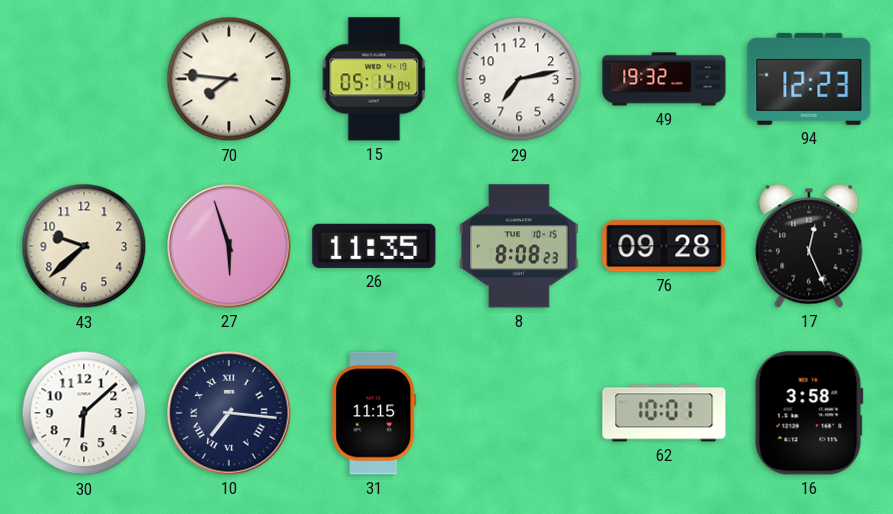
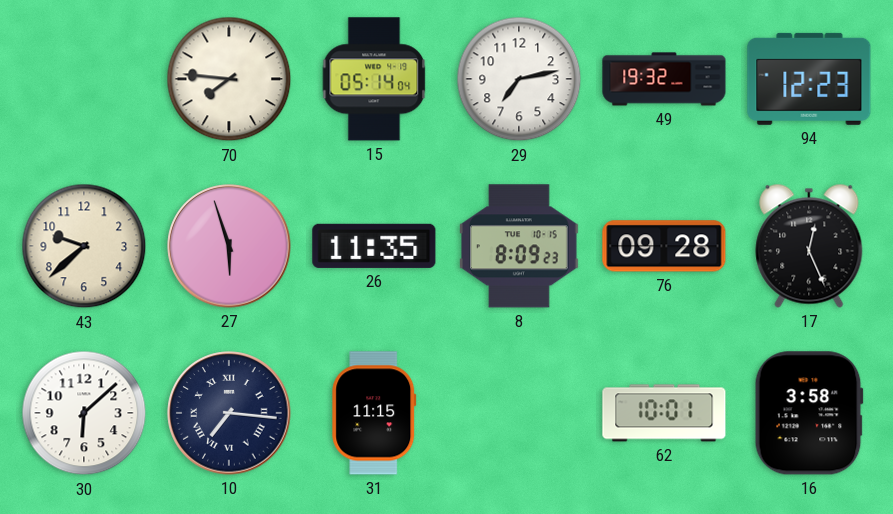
8: 8:08 -> 8:09 (520, 246)
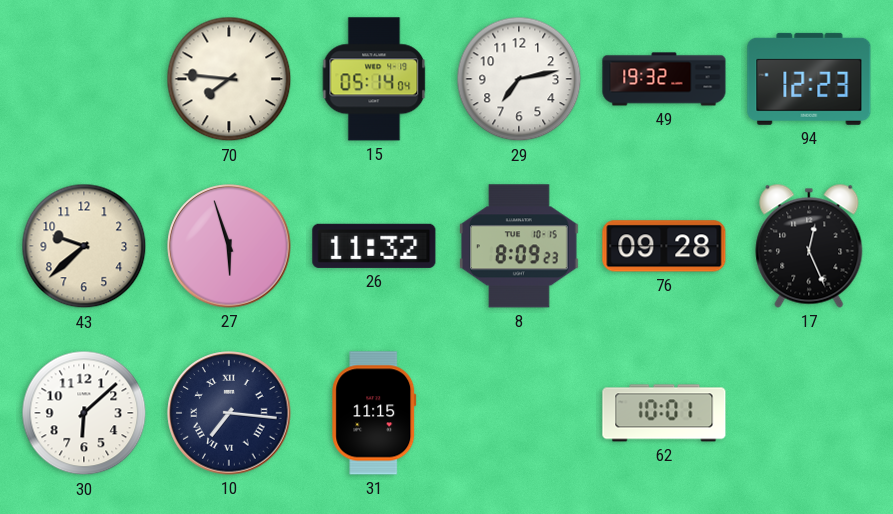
26: 11:35 -> 11:32 (374, 246)
16: 3:58 -> none (809, 413)
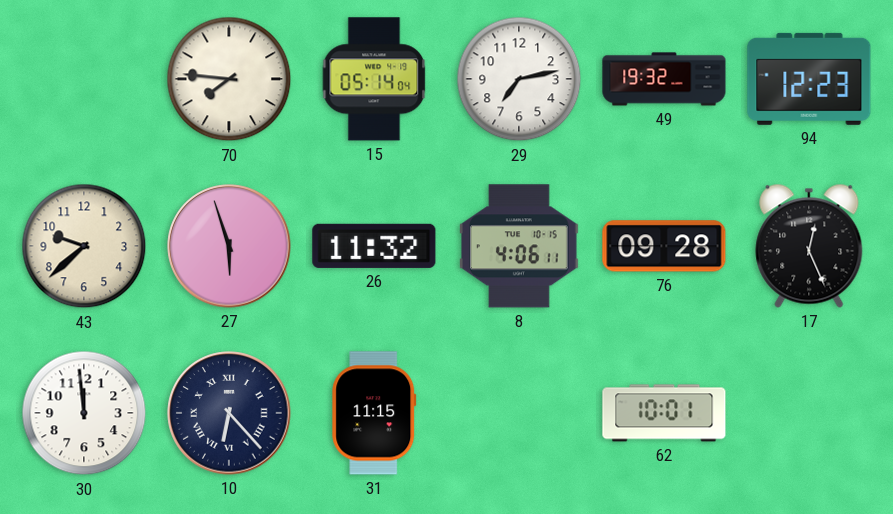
8: 8:09 -> 4:06 (520, 246)
30: 6:08 -> 11:59 (84, 413)
10: 7:16 -> 6:23 (229, 413)
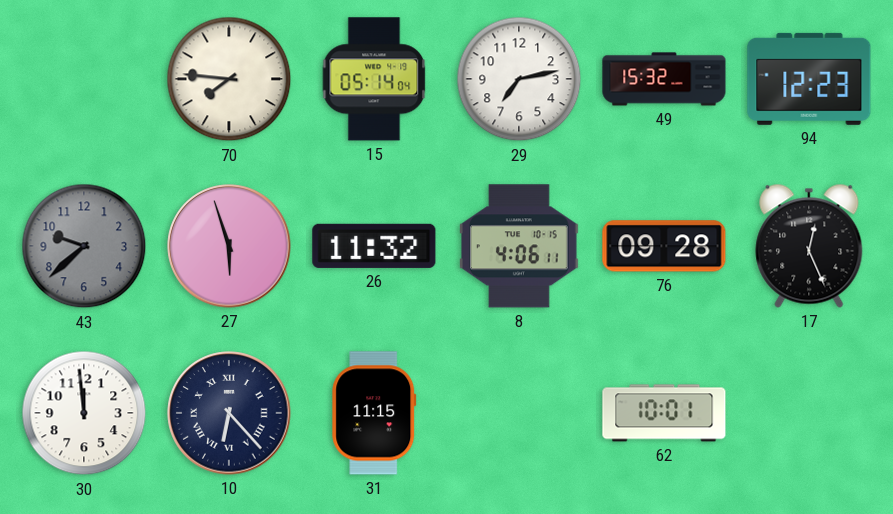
49: 19:32 -> 15:32 (664, 79)
43 dial: cream -> grey (84, 246)
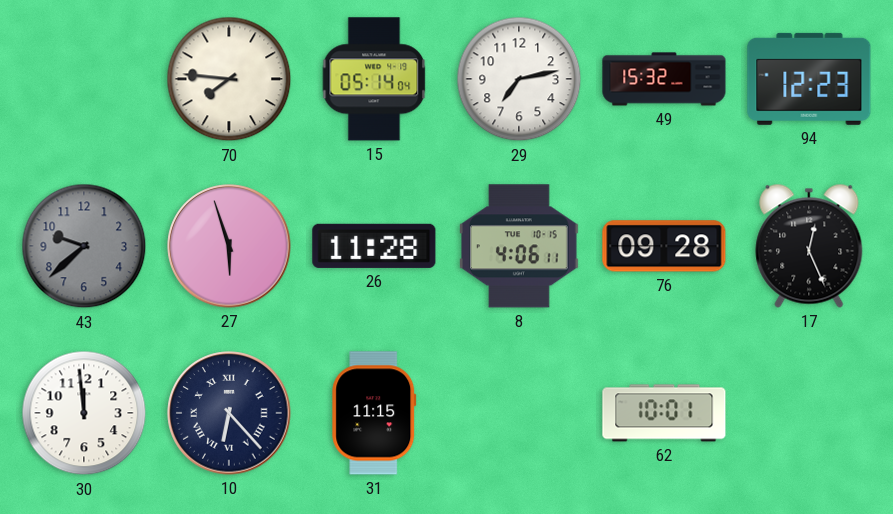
26: 11:32 -> 11:28 (374, 246)
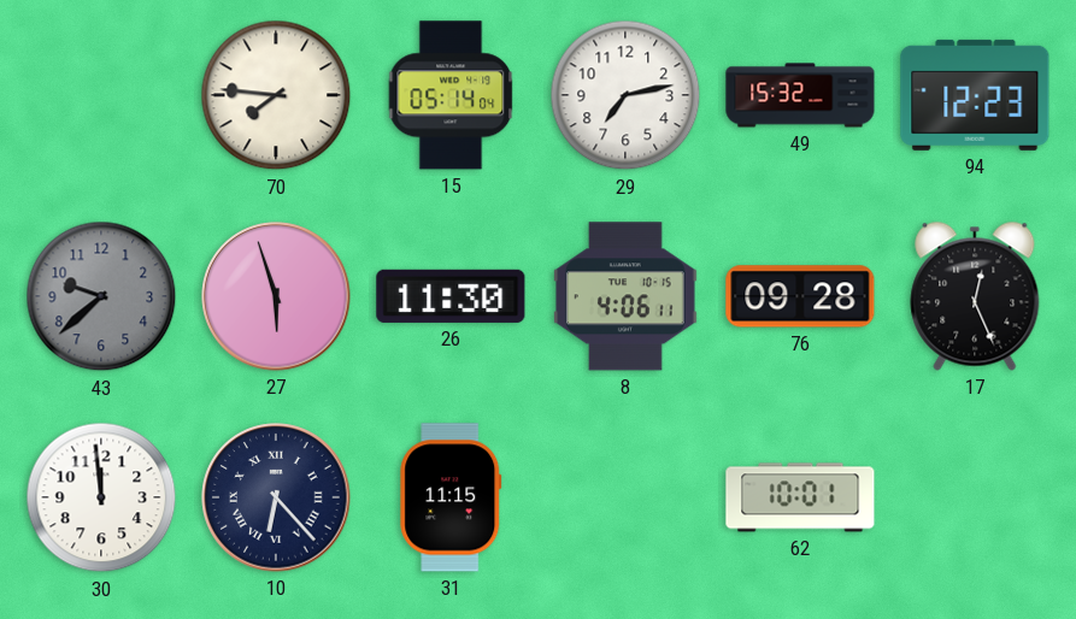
26: 11:28 -> 11:30 (451, 296)
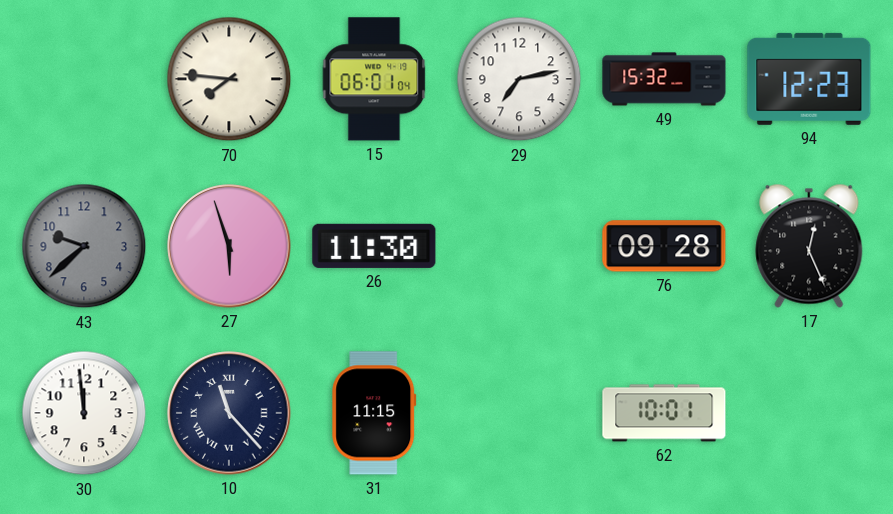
15: 05:14 -> 06:01 (374, 79)
8: 4:06 -> none (627, 296)
10: 6:23 -> 11:23 (229, 413)
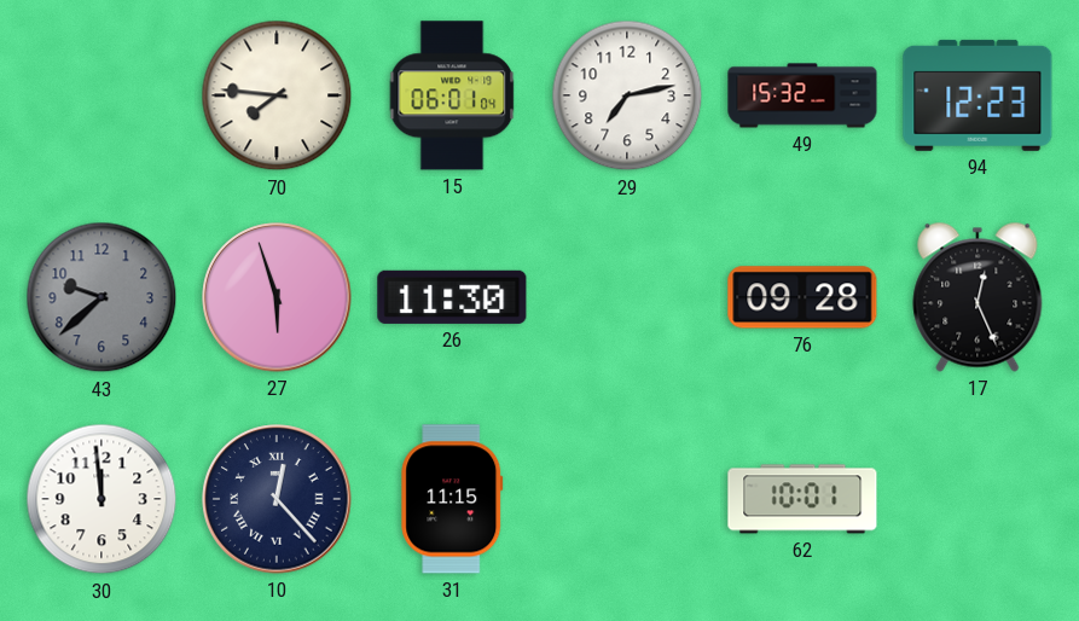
10: 11:23 -> 12:23 (277, 499)
